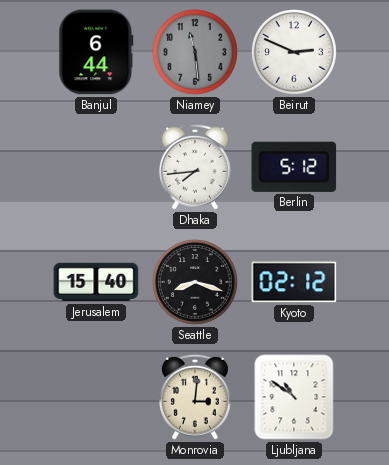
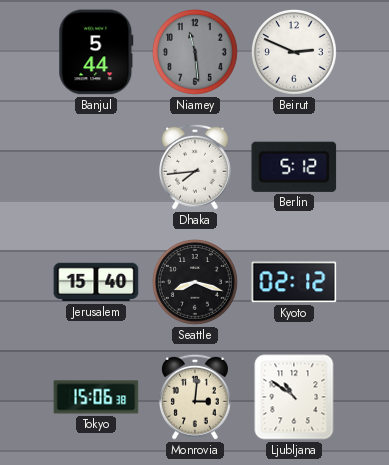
Banjul: 6:44 -> 5:44 (96, 52)
Tokyo: none -> 15:06 (96, 397)
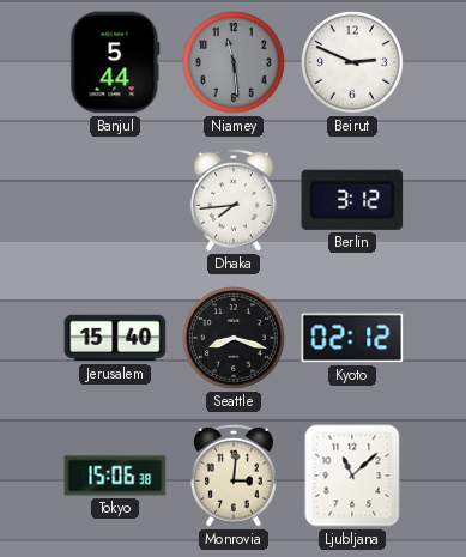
Berlin: 5:12 -> 3:12 (352, 200)
Ljubljana: 10:51 -> 11:08 (352, 476)
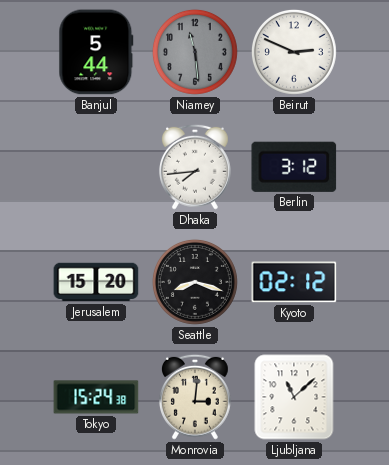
Jerusalem: 15:40 -> 15:20 (96, 282)
Tokyo: 15:06 -> 15:24 (96, 397)
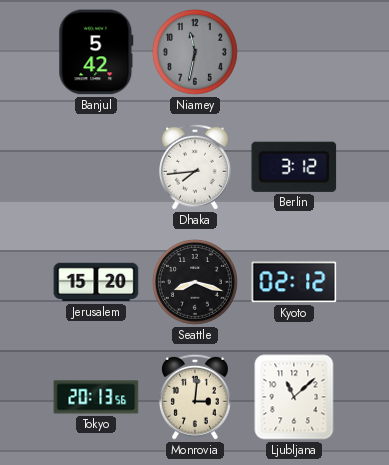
Banjul: 5:44 -> 5:42 (96, 52)
Niamey: 11:29 -> 11:32 (195, 52)
Beirut: 2:49 -> none (294, 52)
Tokyo: 15:24 -> 20:13 (96, 397)
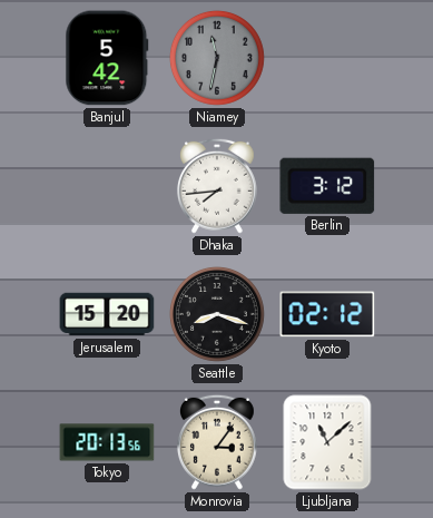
Monrovia: 3:01 -> 3:06 (217, 442)
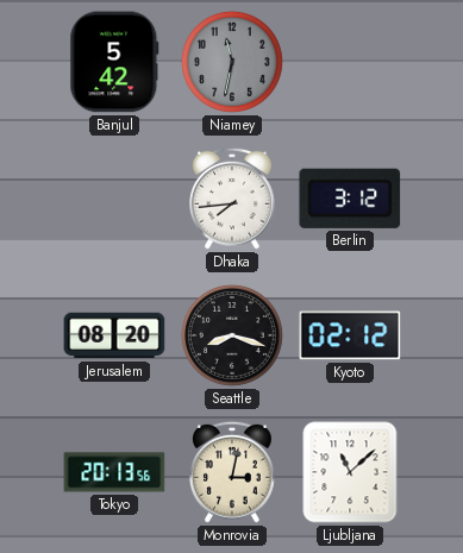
Jerusalem: 15:20 -> 08:20 (114, 335)
Monrovia: 3:06 -> 3:02 (232, 472)
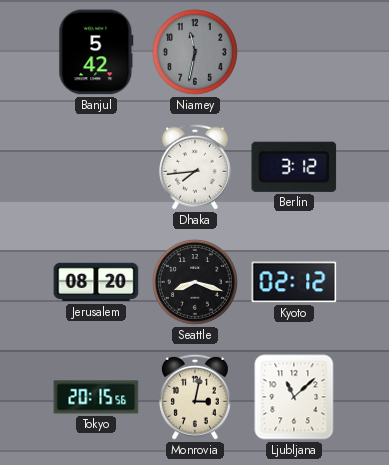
Tokyo: 20:13 -> 20:15 (96, 397)
